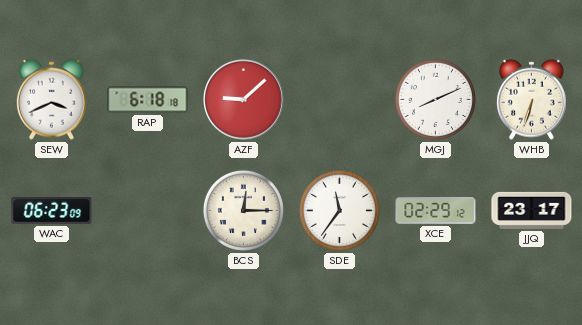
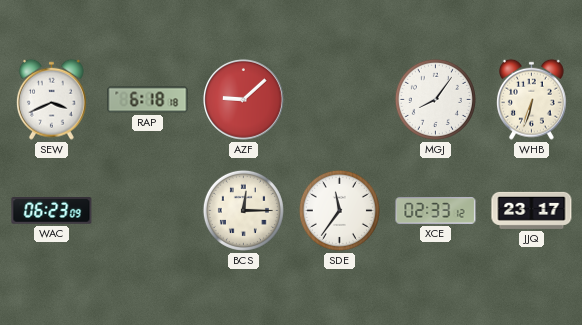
MGJ: 8:11 -> 8:06 (435, 99)
XCE: 02:29 -> 02:33 (436, 211)
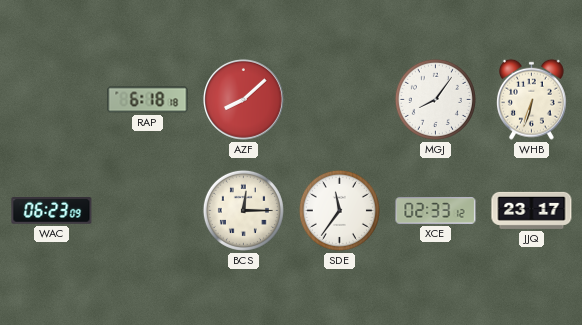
SEW: 3:41 -> none (51, 99)
AZF: 9:08 -> 8:08 (244, 100)
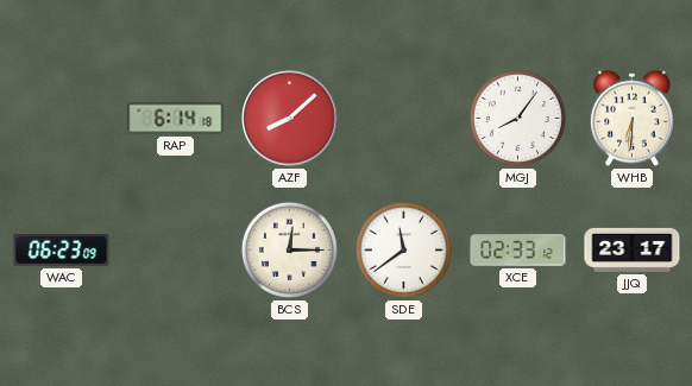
RAP: 6:18 -> 6:14 (176, 119)
WHB: 6:33 -> 6:31 (631, 118)
SDE: 11:36 -> 11:39 (403, 249)
